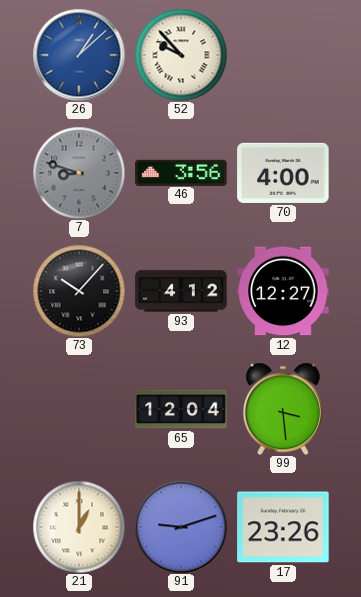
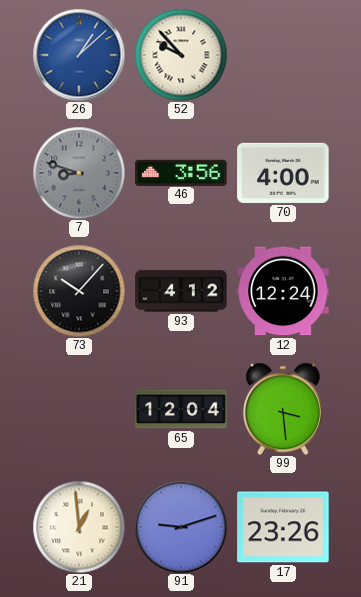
12: 12:27 -> 12:24 (283, 291)
21: 1:00 -> 12:59 (79, 527)
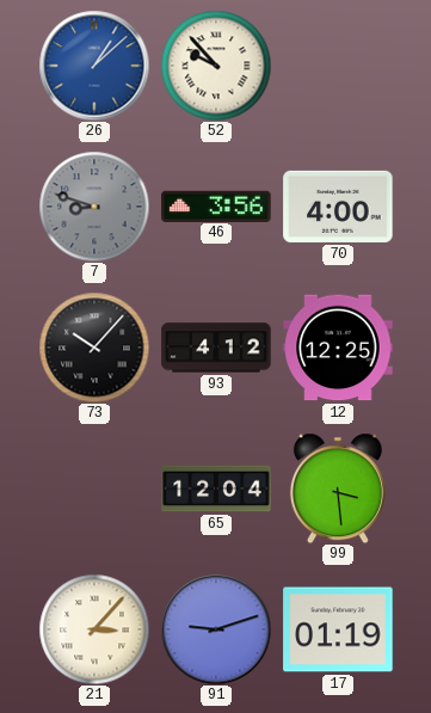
12: 12:24 -> 12:25 (338, 348)
21: 12:59 -> 3:07 (94, 629)
17: 23:26 -> 01:19 (338, 629)
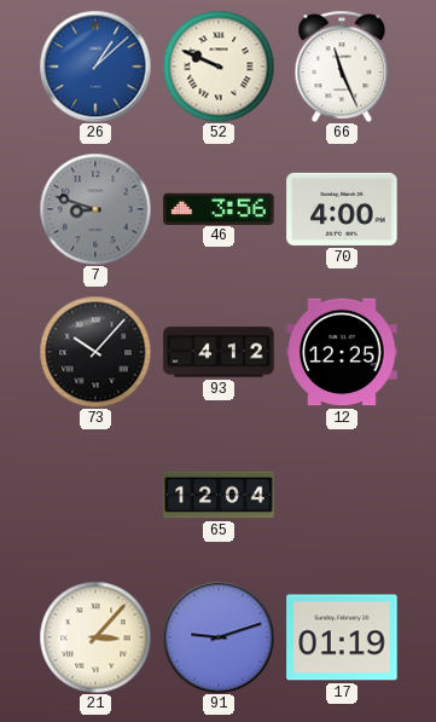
52: 9:53 -> 9:49 (219, 67)
66: none -> 11:26 (342, 67)
99: 3:29 -> none (338, 488)
